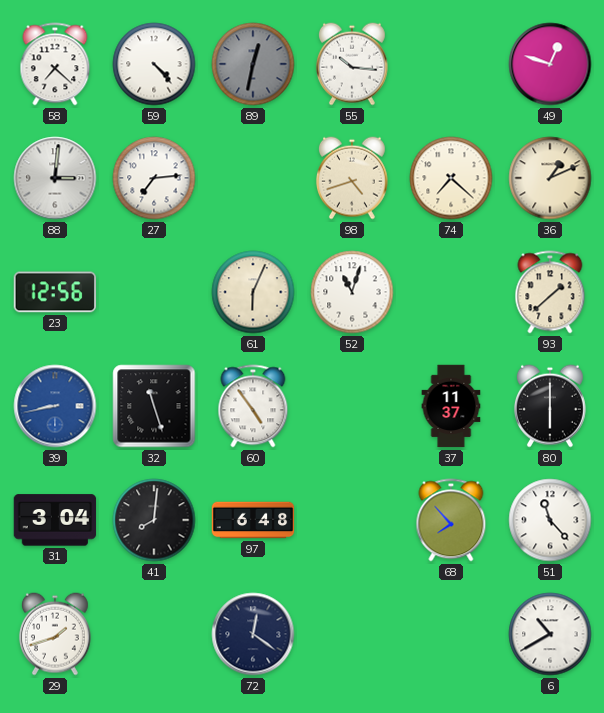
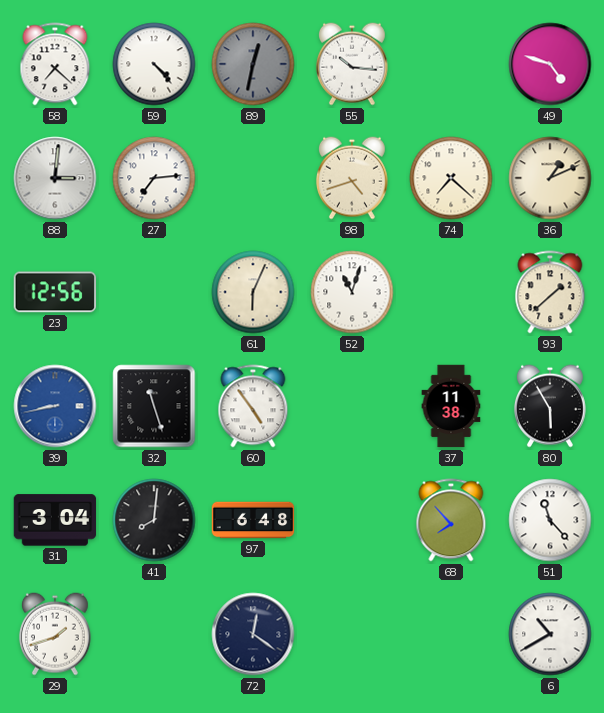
49: 12:48 -> 4:48 (550, 64)
37: 11:37 -> 11:38 (451, 406)
80: 6:00 -> 5:55 (550, 406)
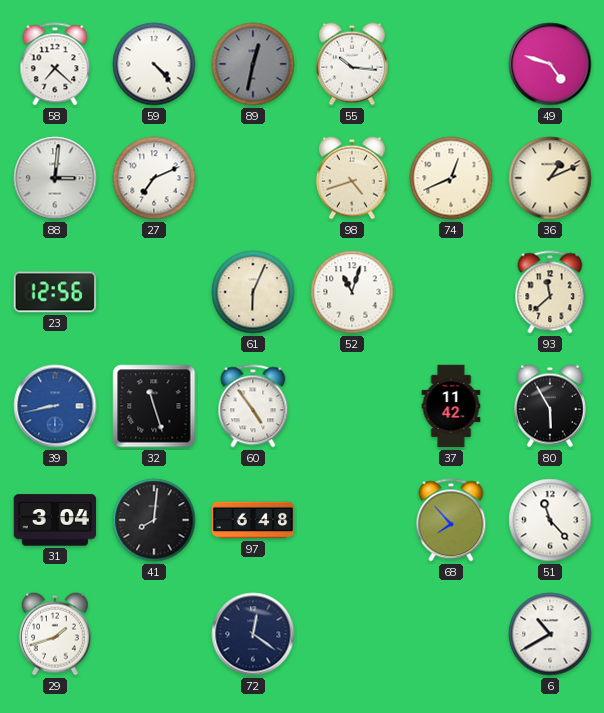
27: 7:14 -> 7:11 (154, 178)
74: 7:22 -> 12:41 (451, 178)
93: 1:38 -> 11:38 (550, 292)
37: 11:38 -> 11:42 (451, 406)
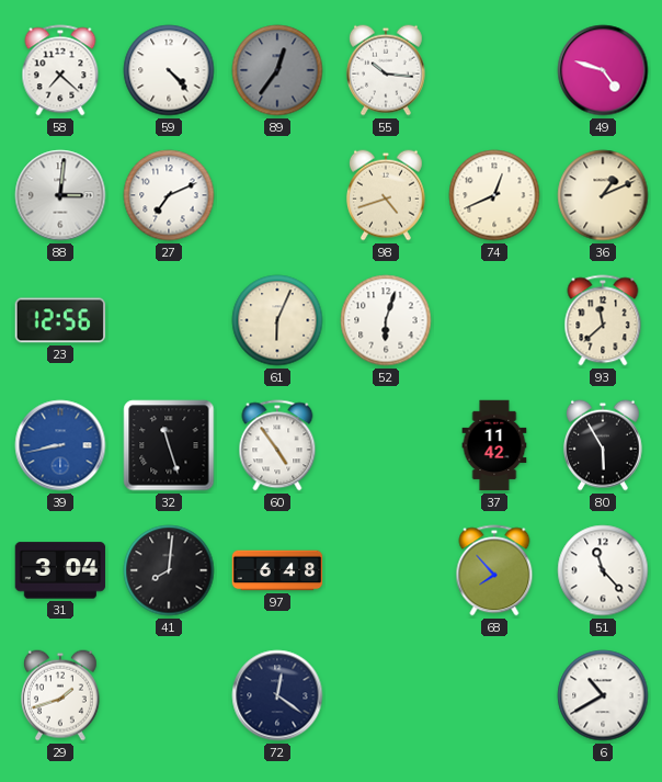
89: 12:32 -> 12:36 (277, 70)
52: 11:03 -> 6:03 (386, 320)
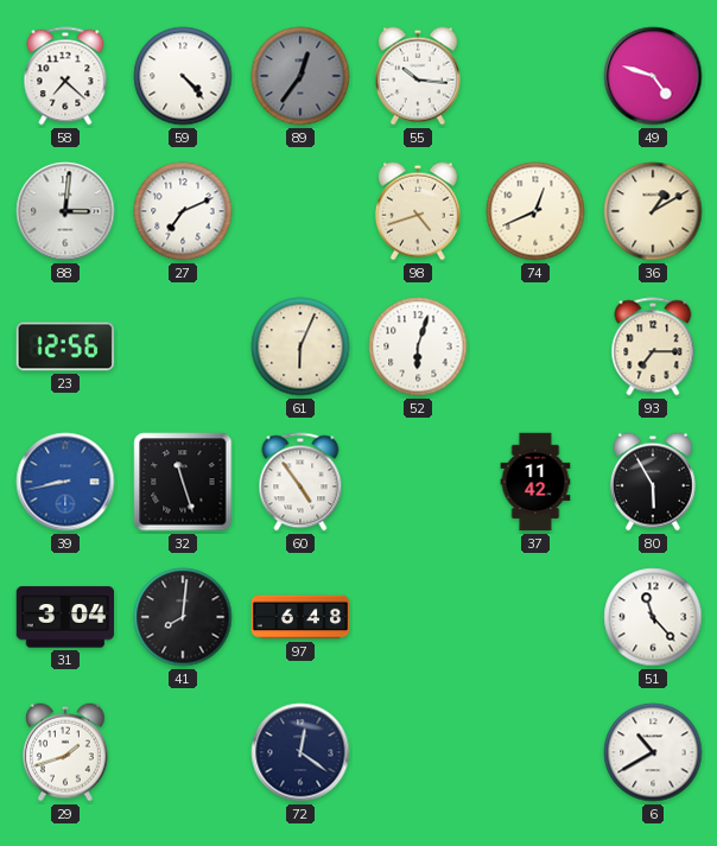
36: 1:11 -> 1:10 (653, 211)
93: 11:38 -> 7:15 (653, 346)
68: 7:53 -> none (494, 570)
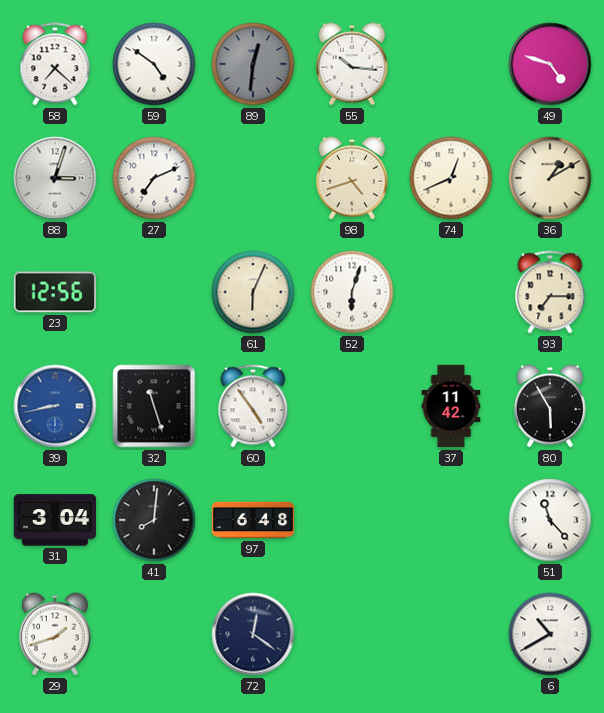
59: 4:23 -> 4:51 (154, 64)
89: 12:36 -> 12:31 (253, 64)
88: 3:01 -> 3:03 (55, 178)
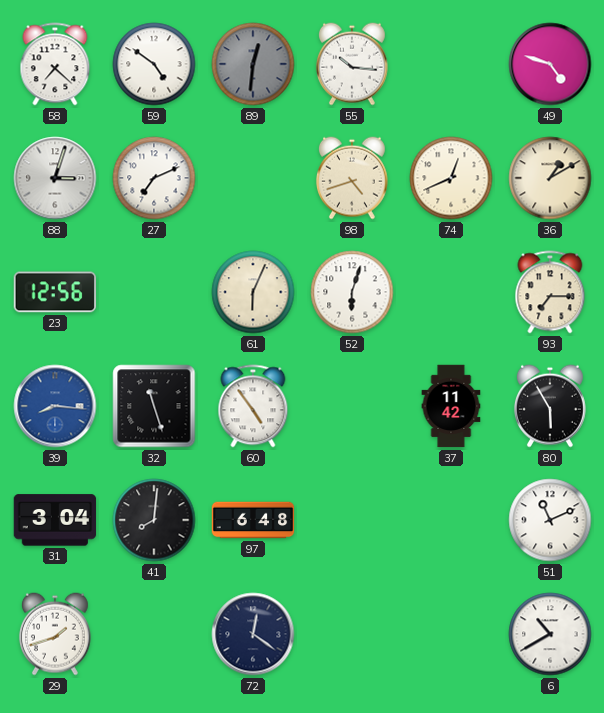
39: 8:43 -> 8:16 (55, 406)
51: 11:23 -> 11:11 (550, 520)
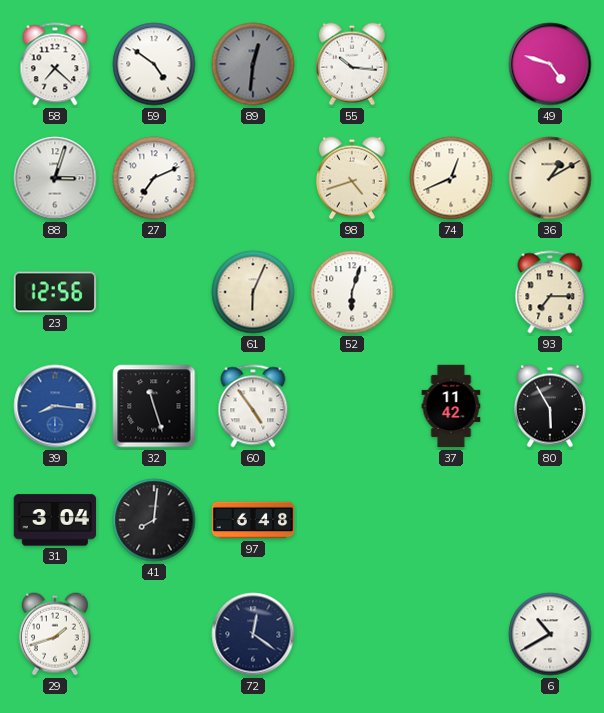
51: 11:11 -> none (550, 520)
